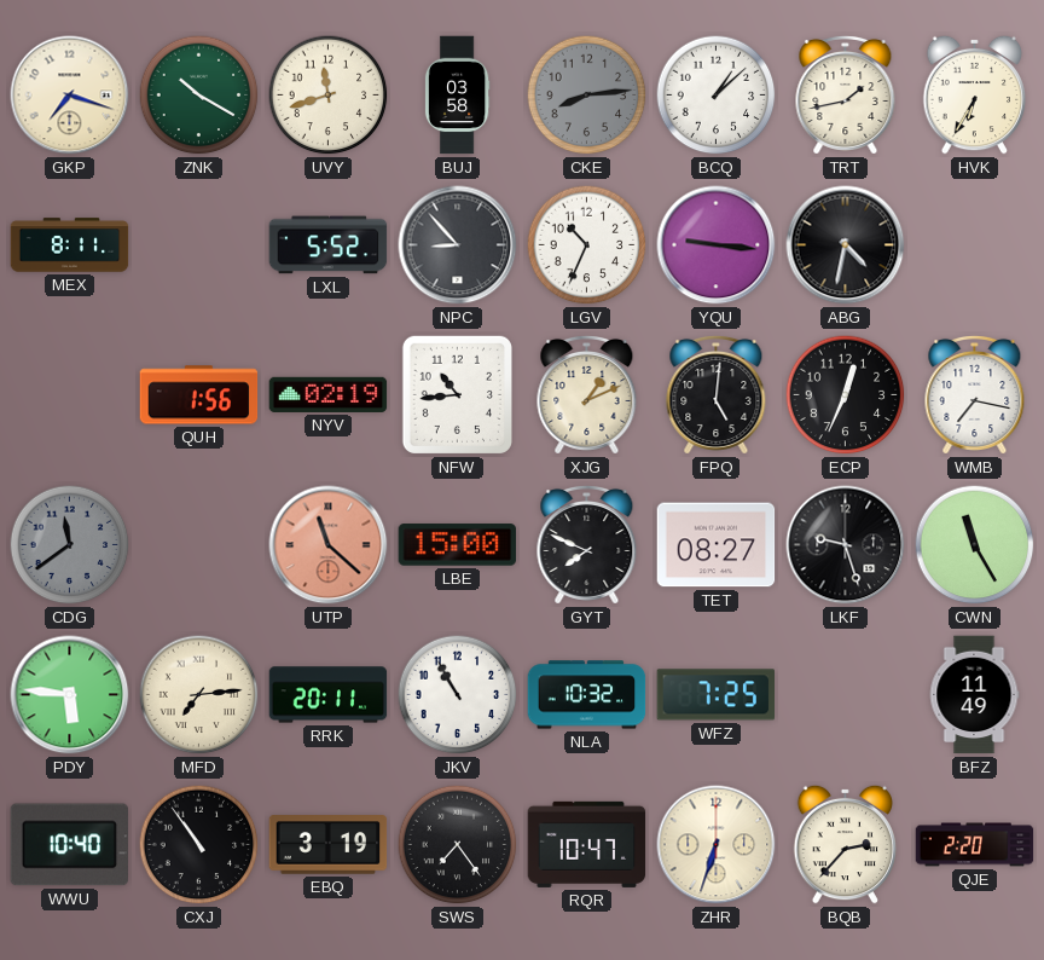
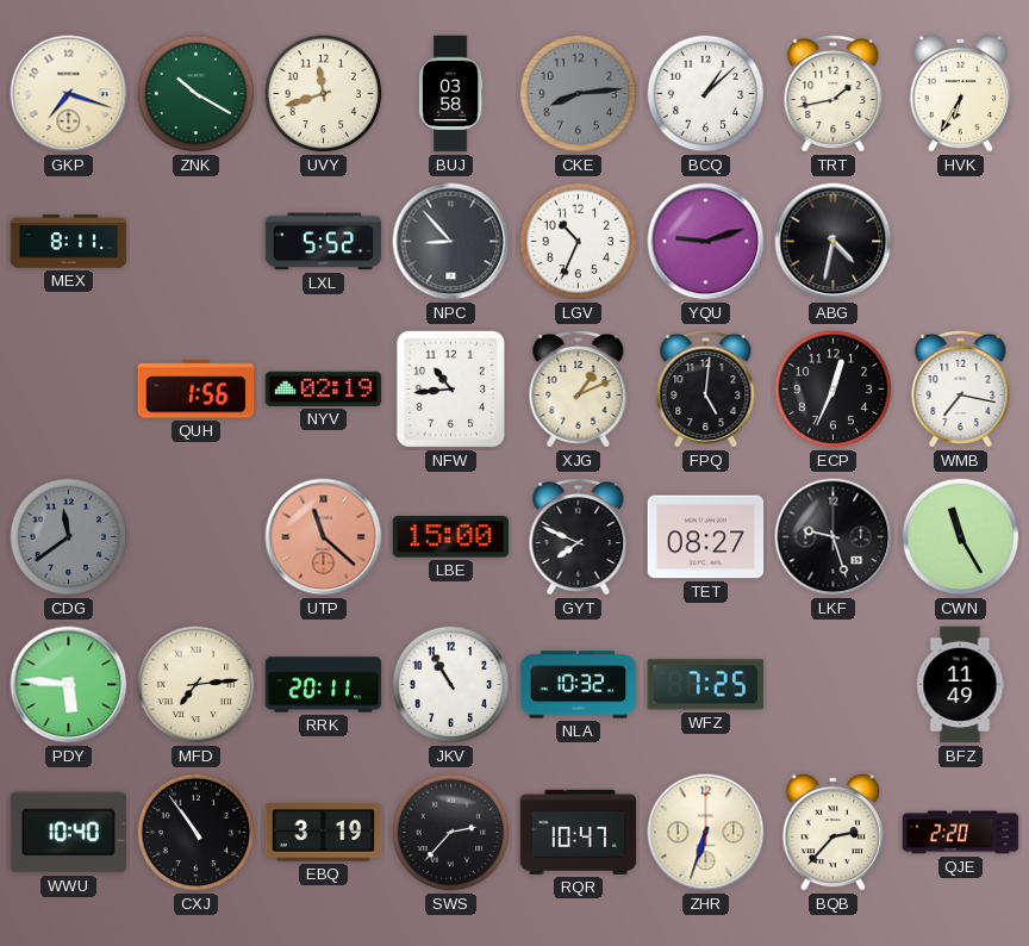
YQU: 9:16 -> 9:12 (706, 242)
SWS: 7:24 -> 2:37 (451, 833)
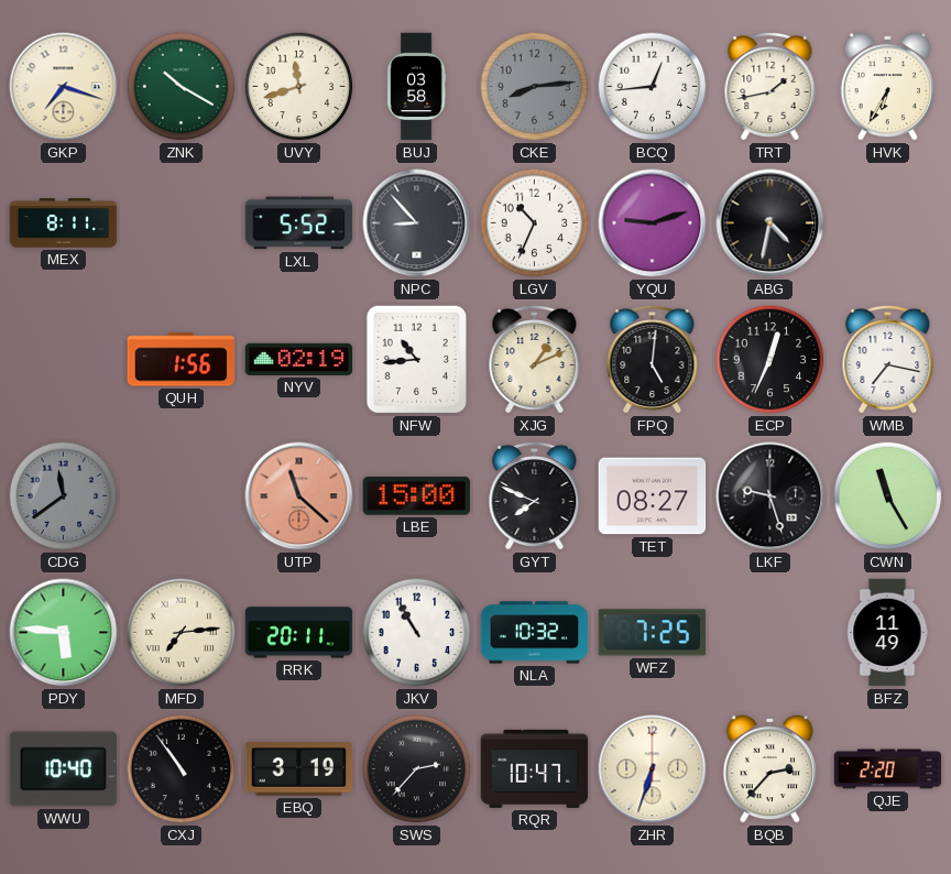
BCQ: 1:08 -> 12:44 (653, 87)
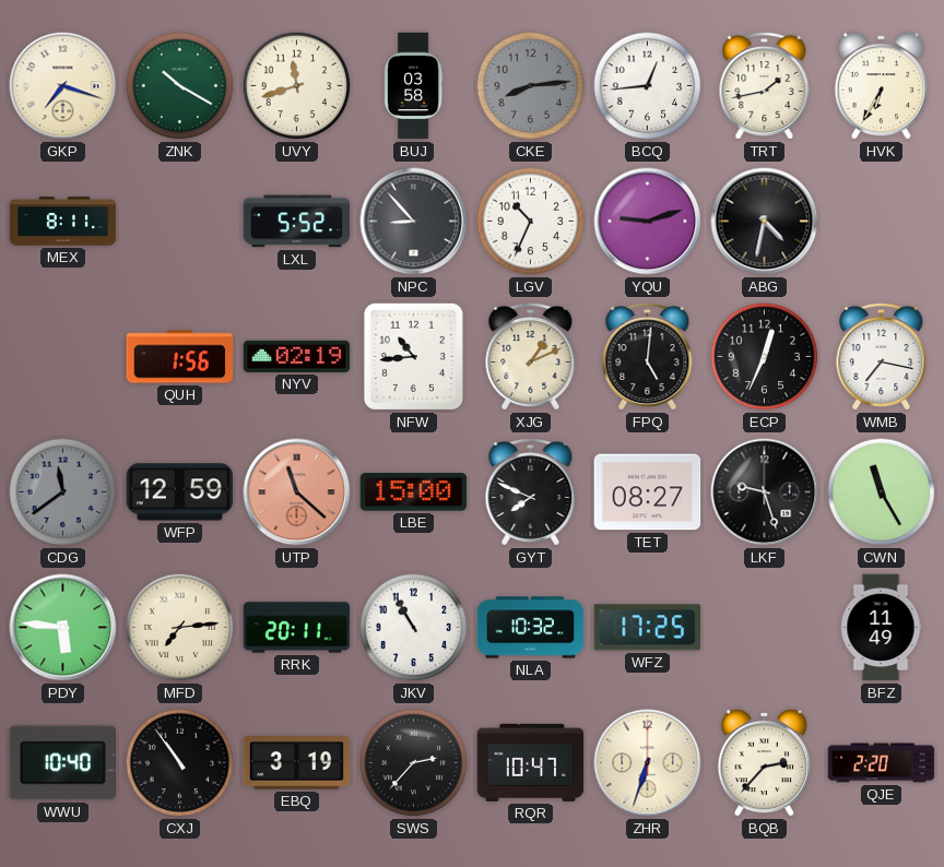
WFP: none -> 12:59 (180, 492)
WFZ: 7:25 -> 17:25 (648, 628)
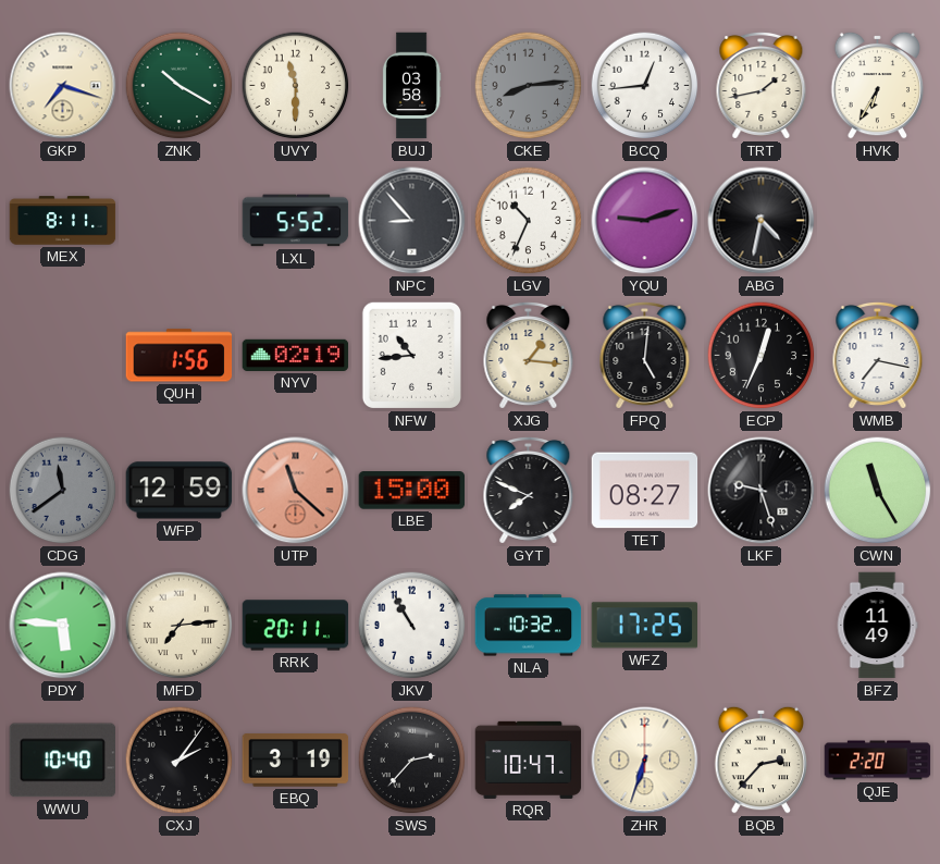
UVY: 11:42 -> 11:30 (296, 86)
XJG: 1:11 -> 1:16 (529, 355)
CXJ: 10:54 -> 2:06 (180, 761)
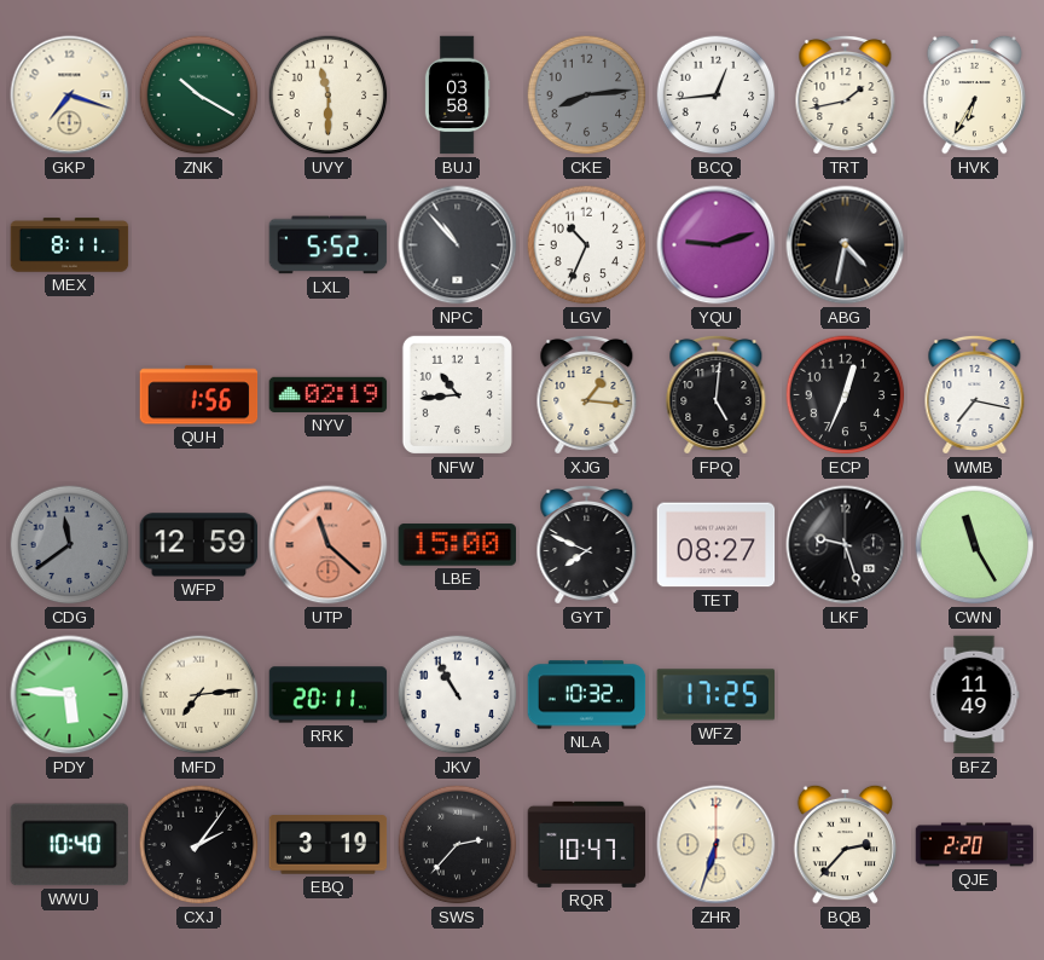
NPC: 8:53 -> 10:53 (458, 245)
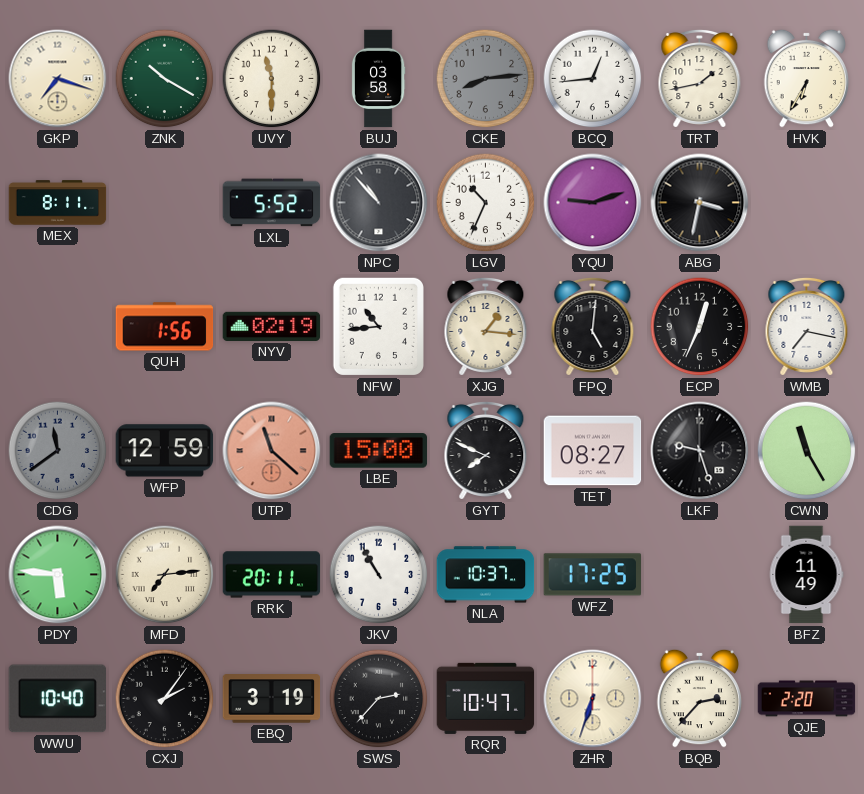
ABG: 4:32 -> 3:32 (700, 203)
NLA: 10:32 -> 10:37 (486, 575)
